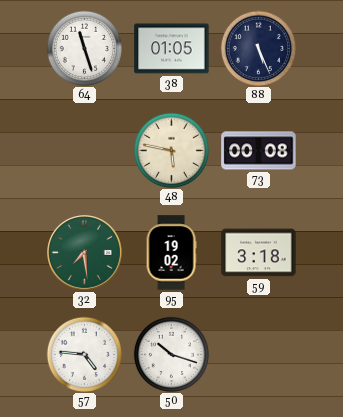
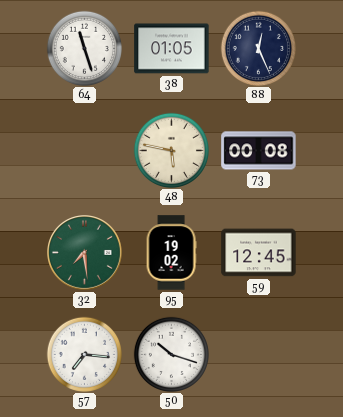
88: 5:26 -> 12:26 (258, 48)
59: 3:18 -> 12:45 (259, 253)
57: 4:46 -> 7:16 (84, 354)
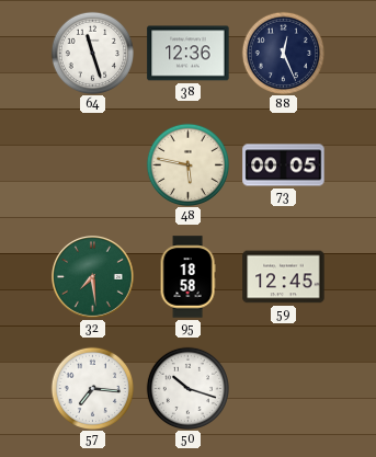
38: 01:05 -> 12:36 (189, 54)
73: 00:08 -> 00:05 (284, 165)
95: 19:02 -> 18:58 (187, 277)
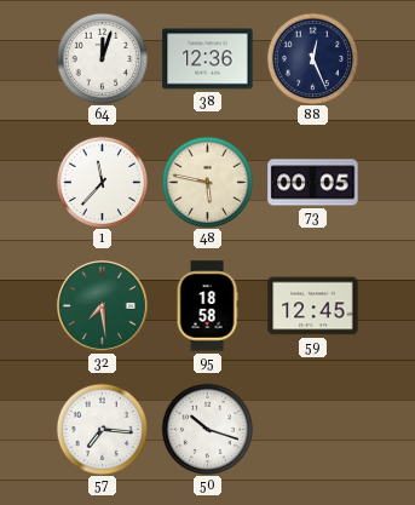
64: 11:27 -> 12:03 (102, 58)
1: none -> 11:37 (102, 182)
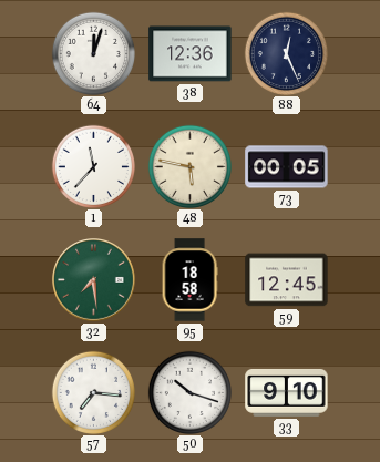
33: none -> 9:10 (287, 392)
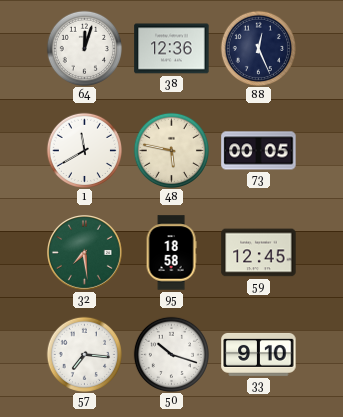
1: 11:37 -> 11:40 (84, 150)
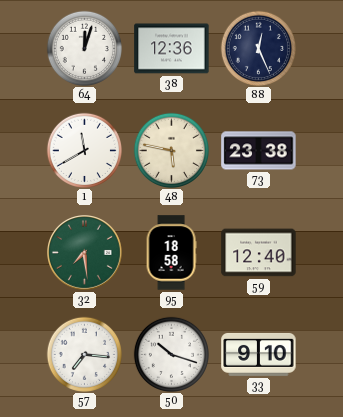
73: 00:05 -> 23:38 (259, 151)
59: 12:45 -> 12:40 (259, 253)
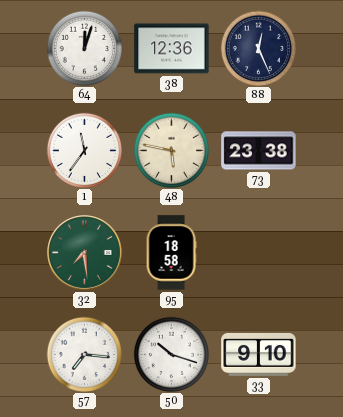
1: 11:40 -> 11:36 (84, 150)
59: 12:40 -> none (259, 253)
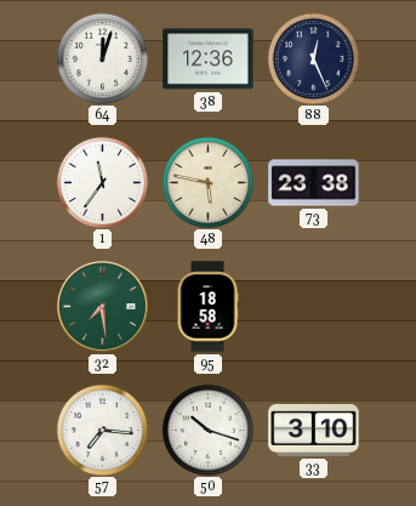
33: 9:10 -> 3:10 (314, 430)
